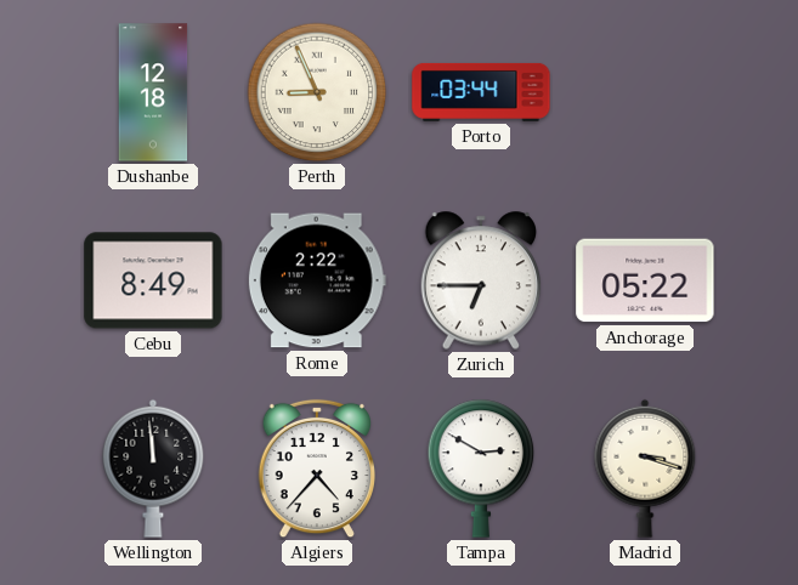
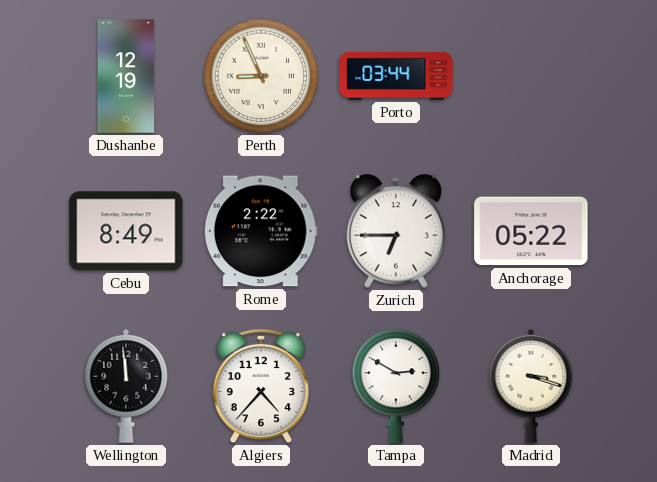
Dushanbe: 12:18 -> 12:19 (126, 76)
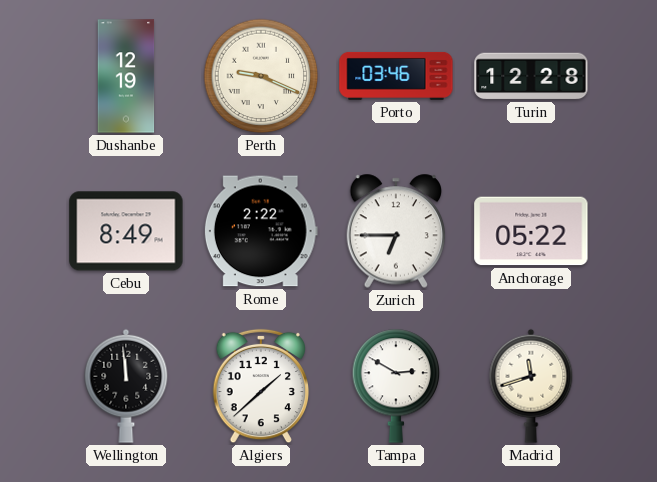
Perth: 8:56 -> 9:19 (261, 76)
Porto: 03:44 -> 03:46 (396, 76)
Turin: none -> 12:28 (531, 76)
Algiers: 4:37 -> 1:38 (260, 386)
Madrid: 3:18 -> 11:42 (531, 386)
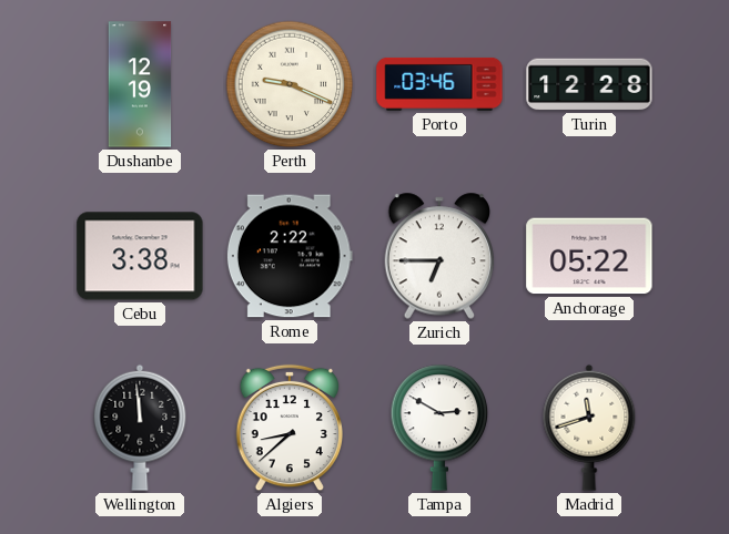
Cebu: 8:49 -> 3:38 (140, 256)
Algiers: 1:38 -> 8:38 (288, 428)
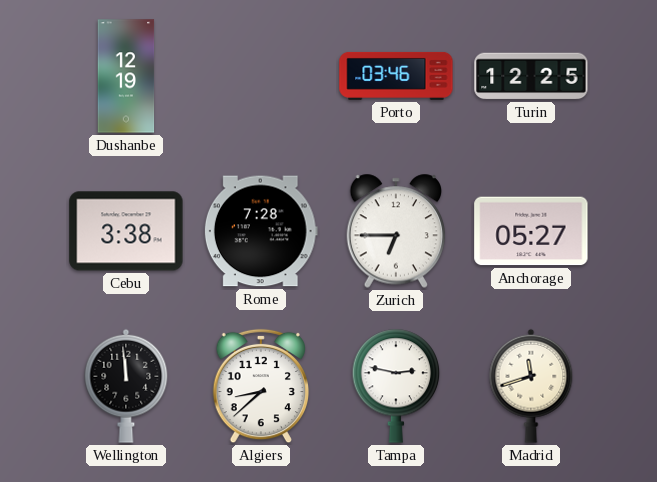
Perth: 9:19 -> none (290, 84)
Turin: 12:28 -> 12:25 (531, 76)
Rome: 2:22 -> 7:28 (261, 231)
Anchorage: 05:22 -> 05:27 (531, 231)
Tampa: 2:50 -> 2:47 (396, 386)
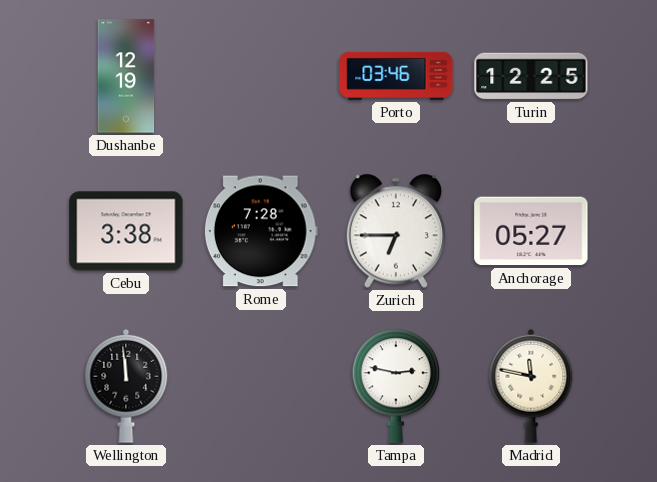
Algiers: 8:38 -> none (260, 386)
Madrid: 11:42 -> 11:47 (531, 386)
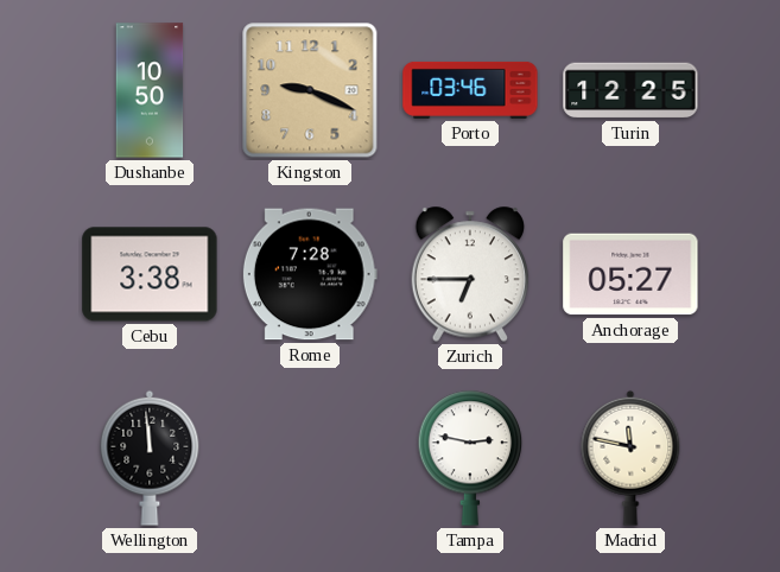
Dushanbe: 12:19 -> 10:50 (150, 90)
Kingston: none -> 9:19 (310, 90)
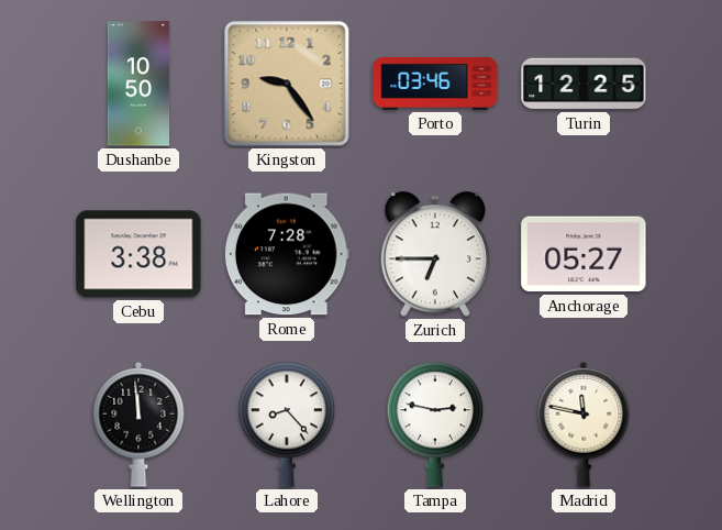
Kingston: 9:19 -> 9:24 (287, 84)
Lahore: none -> 8:23 (287, 424)
